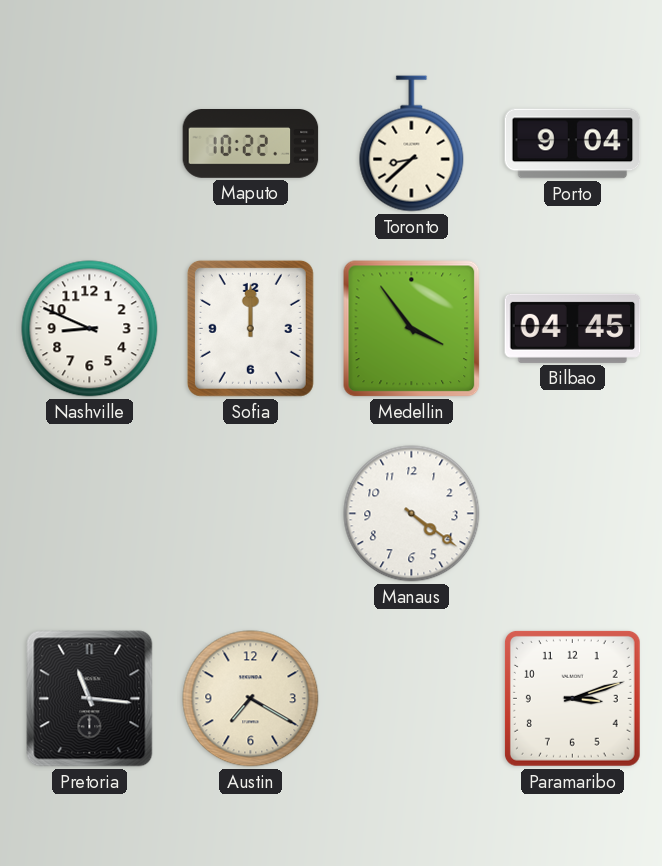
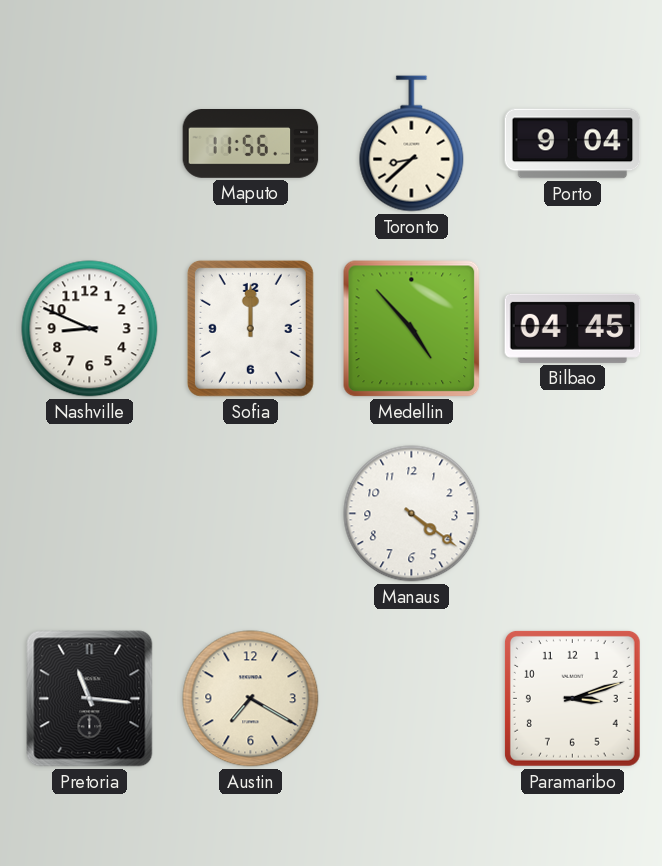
Maputo: 10:22 -> 11:56 (251, 144)
Medellin: 3:54 -> 4:53 (412, 329)
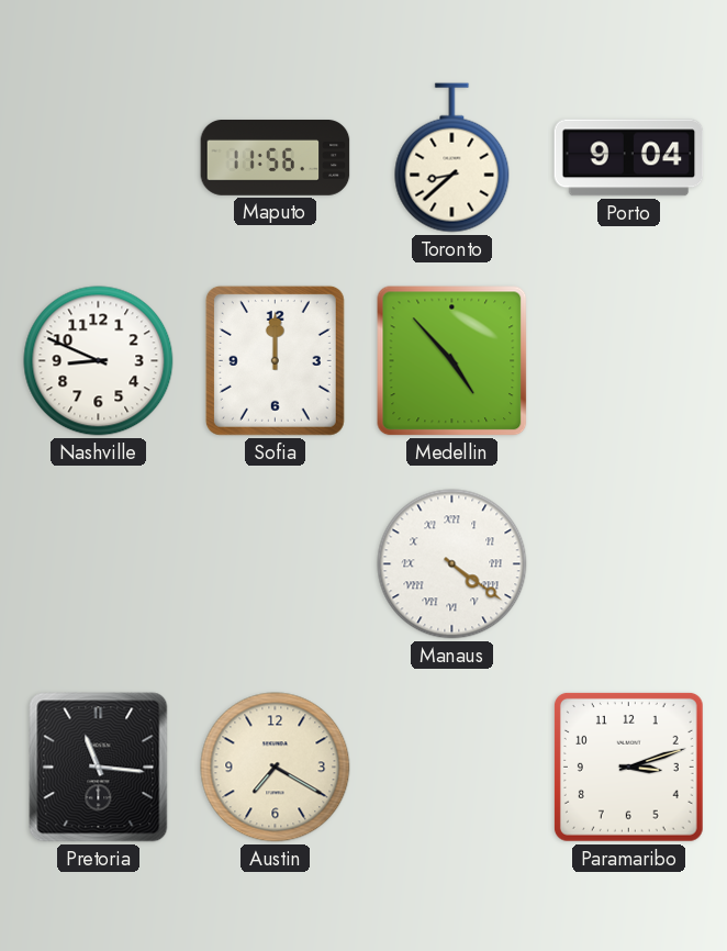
Bilbao: 04:45 -> none (573, 328)
Manaus numerals: Arabic -> Roman (452, 564)
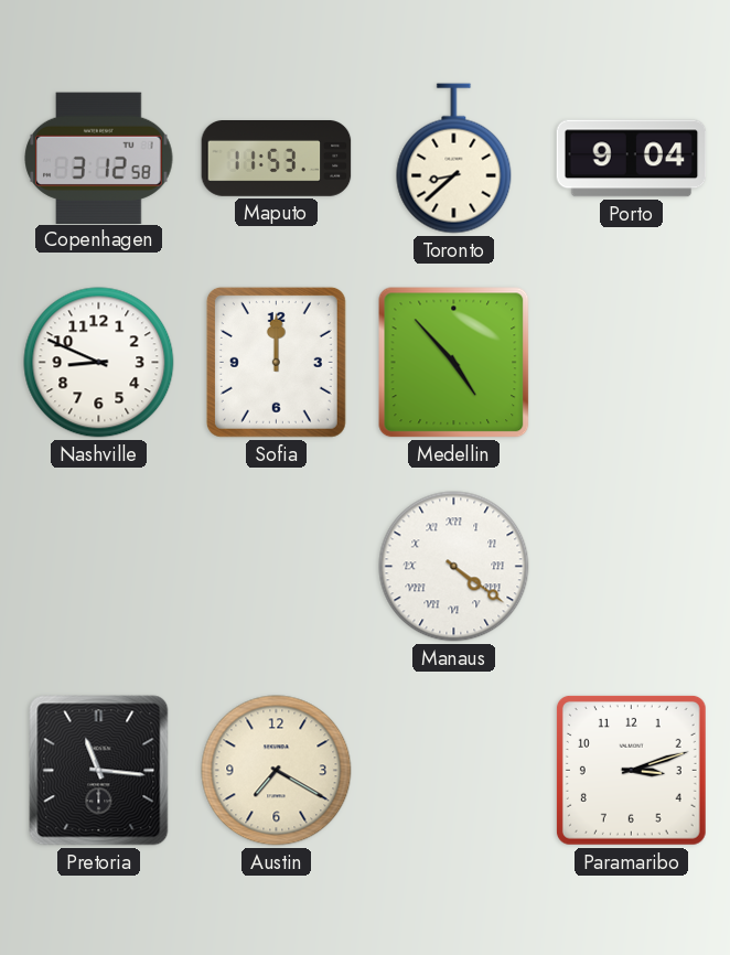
Copenhagen: none -> 3:12 (99, 158)
Maputo: 11:56 -> 11:53 (277, 159)
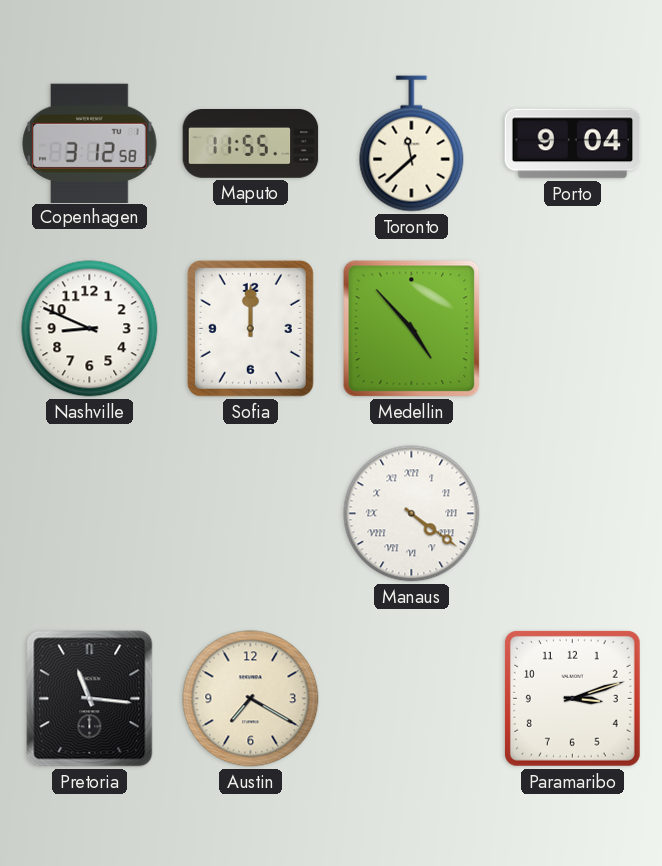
Maputo: 11:53 -> 11:55 (251, 144)
Toronto: 8:38 -> 11:38 (412, 144)
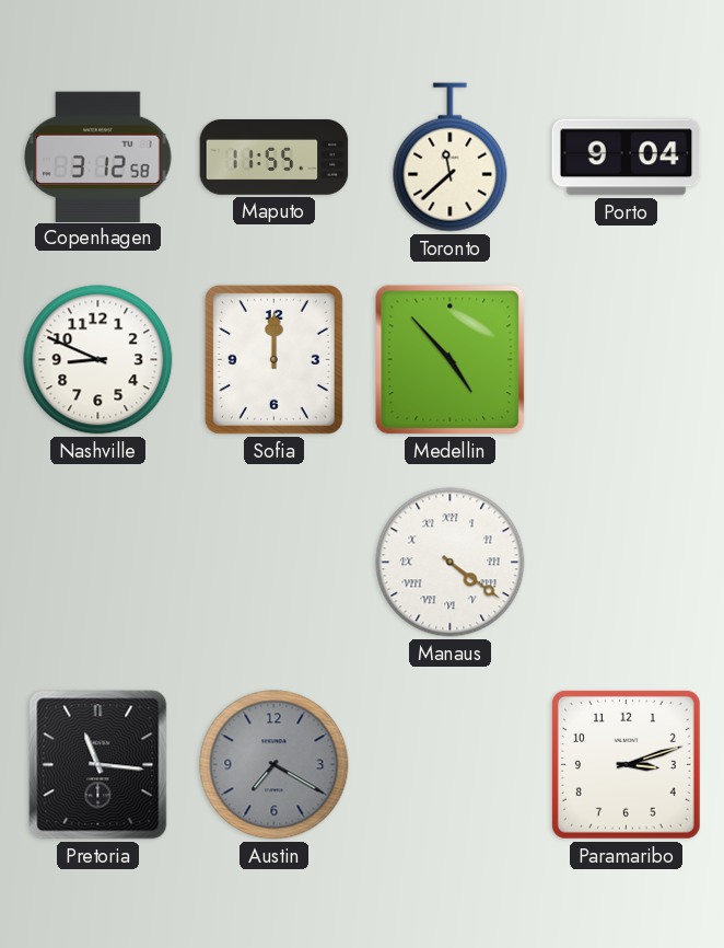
Austin dial: cream -> grey (275, 765)
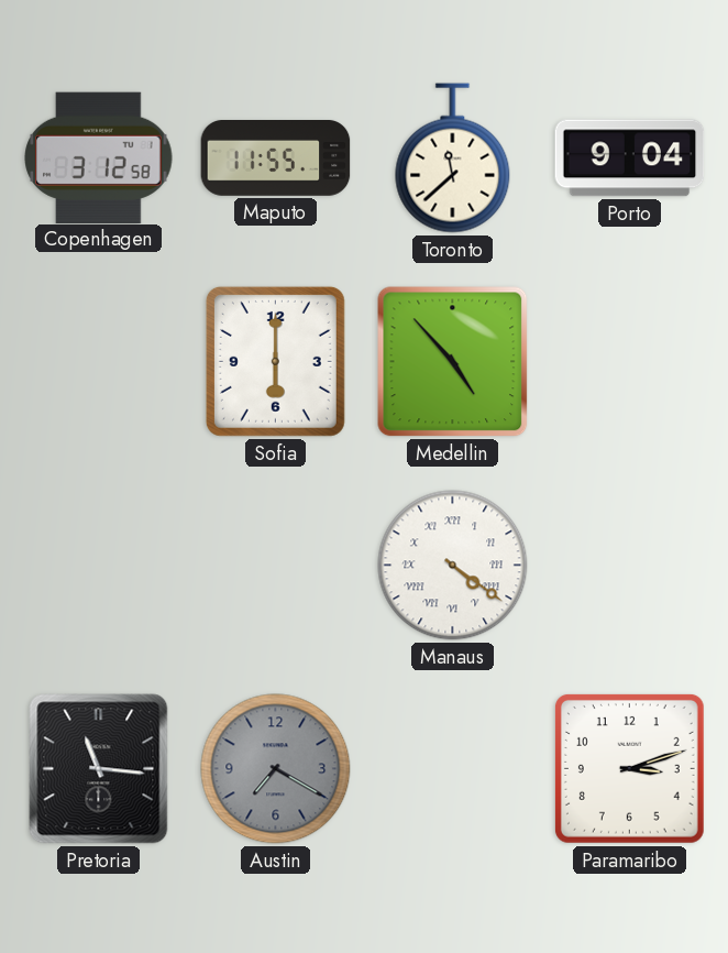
Nashville: 8:49 -> none (98, 360)
Sofia: 12:00 -> 6:00 (275, 361)
